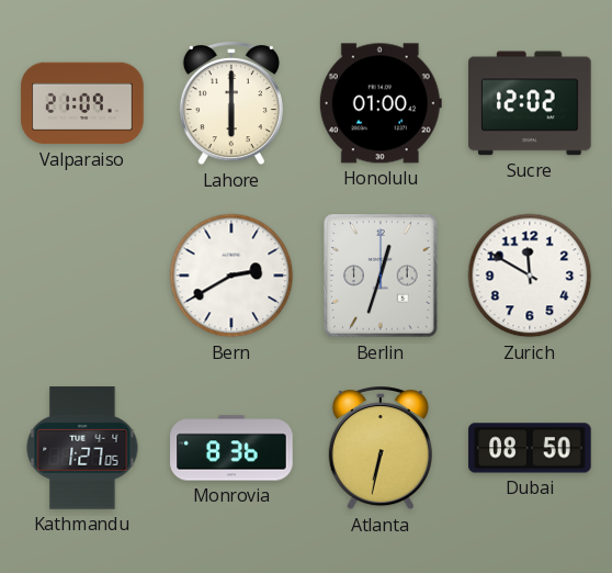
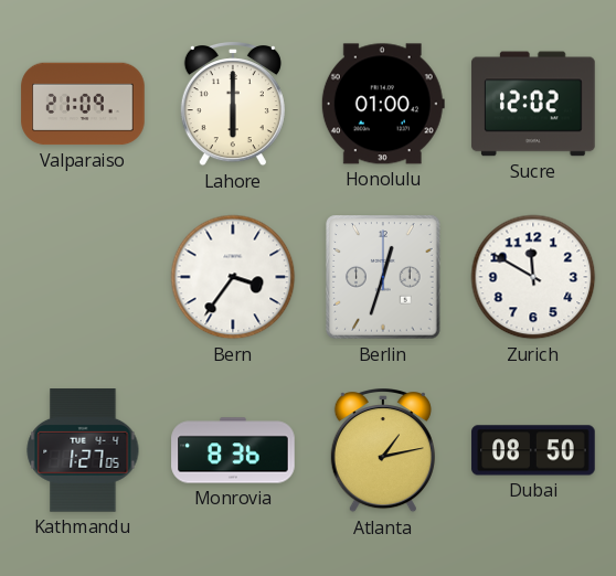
Bern: 2:40 -> 3:36 (233, 277)
Atlanta: 6:32 -> 1:13 (383, 451)
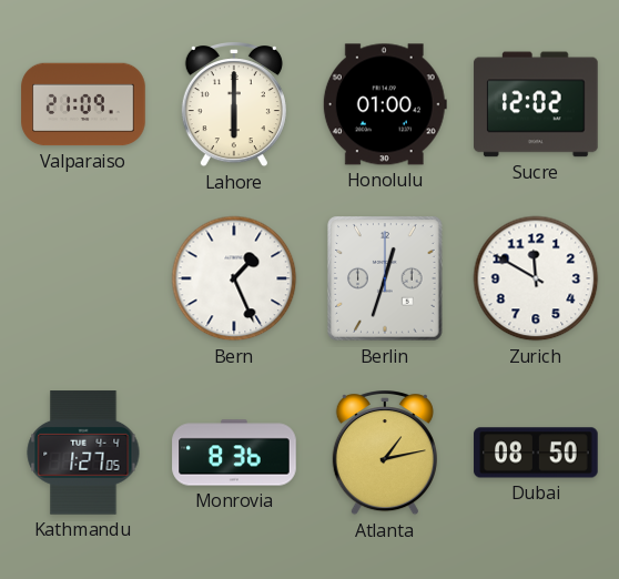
Bern: 3:36 -> 1:26 (234, 278)
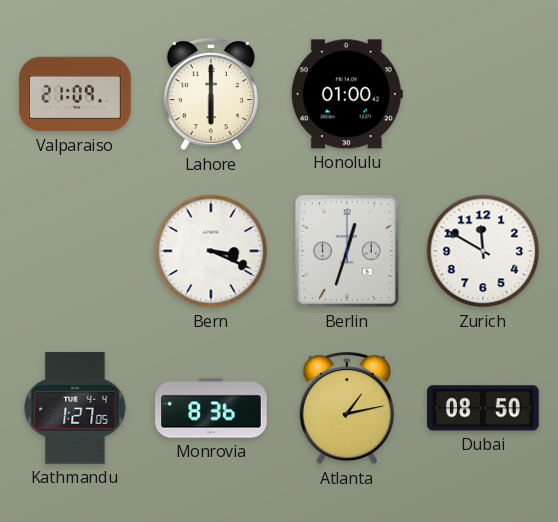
Sucre: 12:02 -> none (536, 104)
Bern: 1:26 -> 3:19 (211, 251)
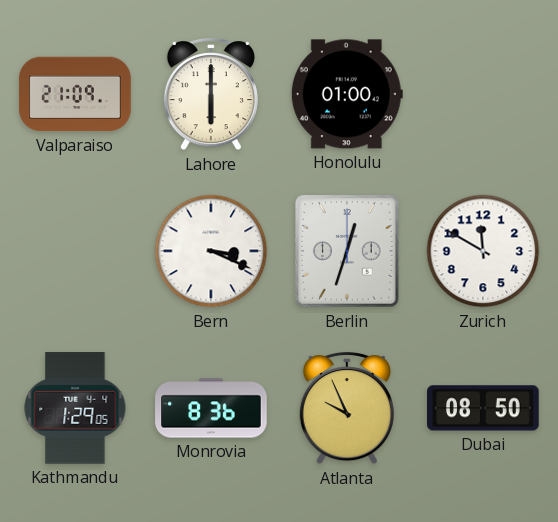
Kathmandu: 1:27 -> 1:29 (75, 408)
Atlanta: 1:13 -> 9:56 (347, 409)
